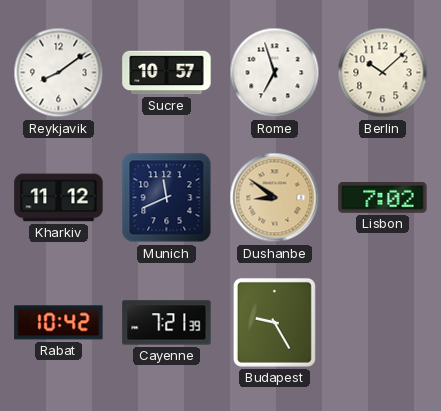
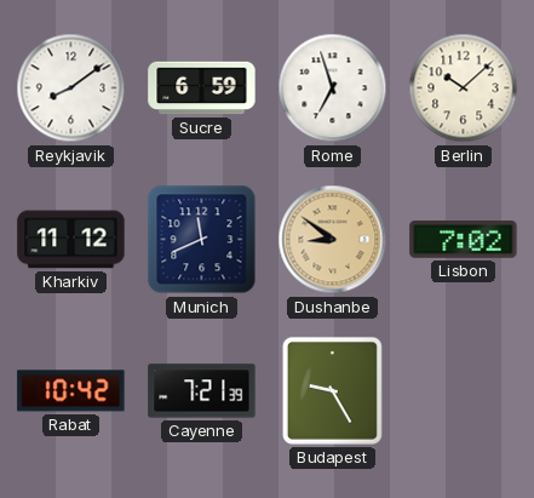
Sucre: 10:57 -> 6:59 (202, 88)
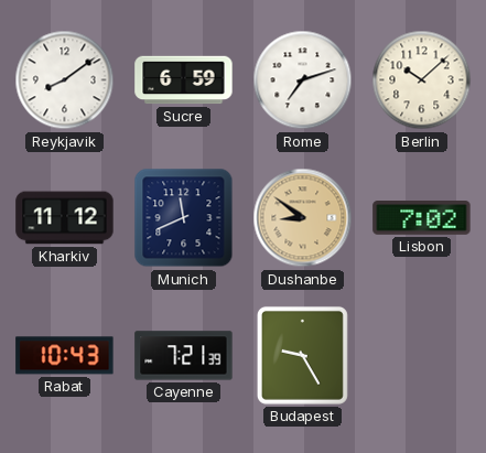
Rome: 6:57 -> 7:12 (303, 80)
Rabat: 10:42 -> 10:43 (65, 356)
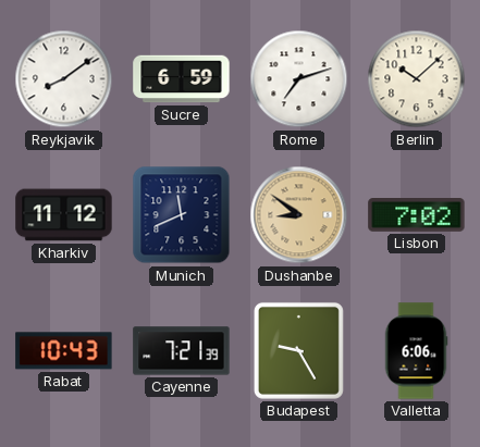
Valletta: none -> 6:06 (416, 351)
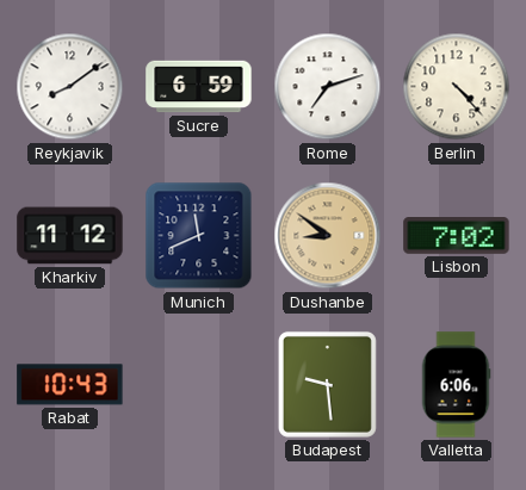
Berlin: 10:08 -> 4:23 (457, 87)
Cayenne: 7:21 -> none (182, 351)
Budapest: 9:25 -> 9:29 (327, 384)
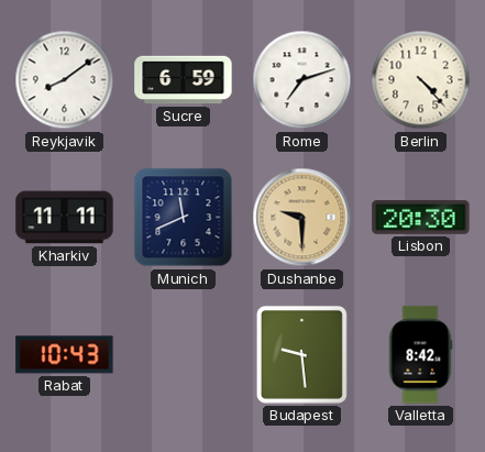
Kharkiv: 11:12 -> 11:11 (65, 218)
Dushanbe: 8:51 -> 9:30 (302, 218)
Lisbon: 7:02 -> 20:30 (421, 218)
Valletta: 6:06 -> 8:42 (420, 355)
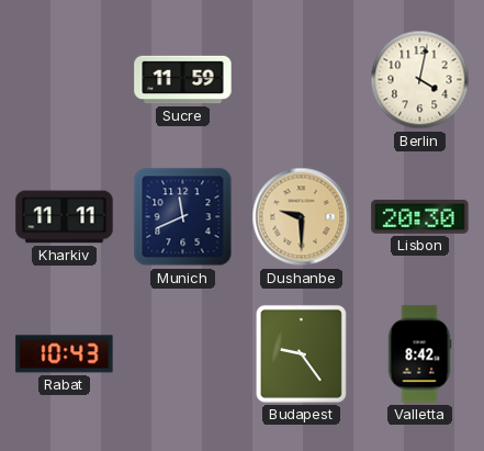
Reykjavik: 8:09 -> none (65, 80)
Sucre: 6:59 -> 11:59 (183, 80)
Rome: 7:12 -> none (302, 80)
Berlin: 4:23 -> 4:02 (420, 80)
Budapest: 9:29 -> 9:24 (301, 353)
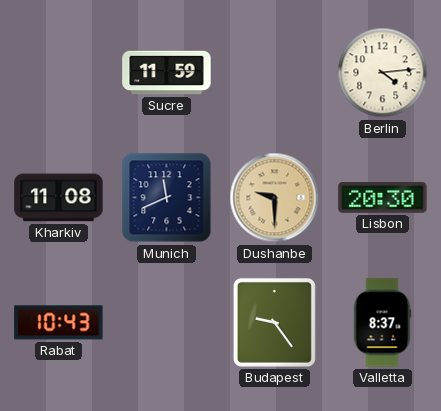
Berlin: 4:02 -> 4:14 (383, 73)
Kharkiv: 11:11 -> 11:08 (59, 198)
Valletta: 8:42 -> 8:37 (382, 323)
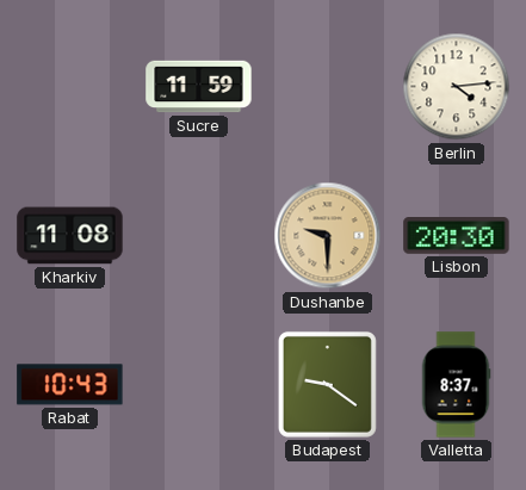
Munich: 11:41 -> none (167, 198)
Budapest: 9:24 -> 9:21 (327, 384)
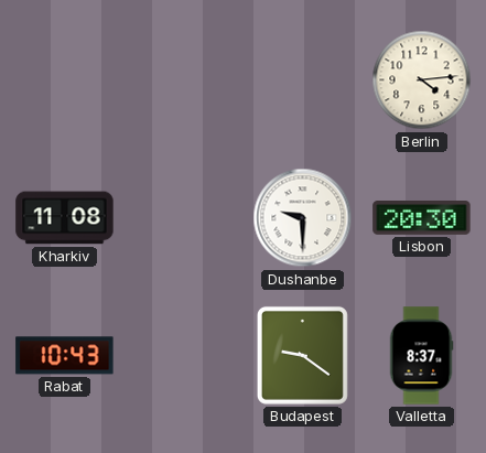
Sucre: 11:59 -> none (199, 87)
Dushanbe dial: champagne -> white (303, 218)
